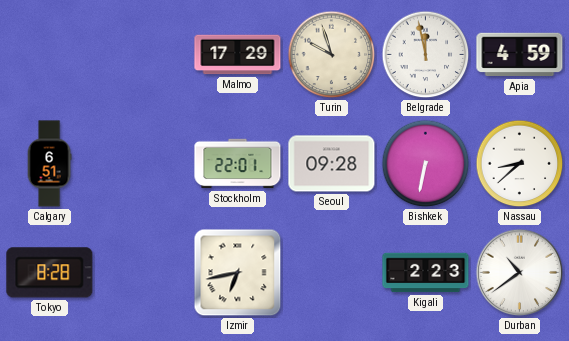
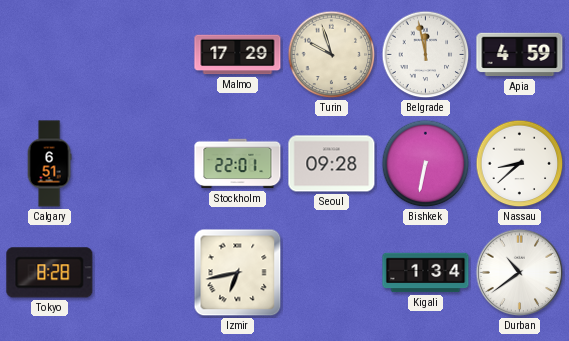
Kigali: 2:23 -> 1:34 (426, 273)
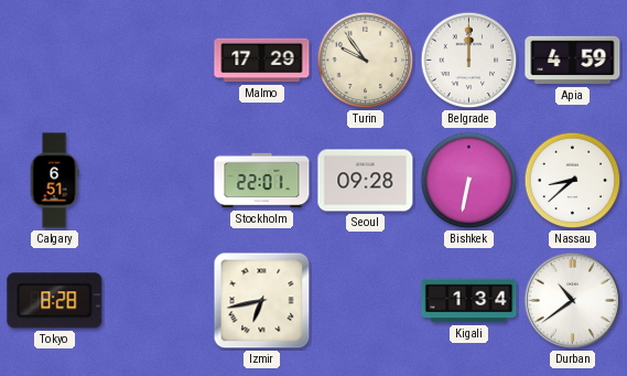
Turin: 9:57 -> 9:54 (366, 61)
Belgrade: 11:58 -> 12:00 (469, 61)
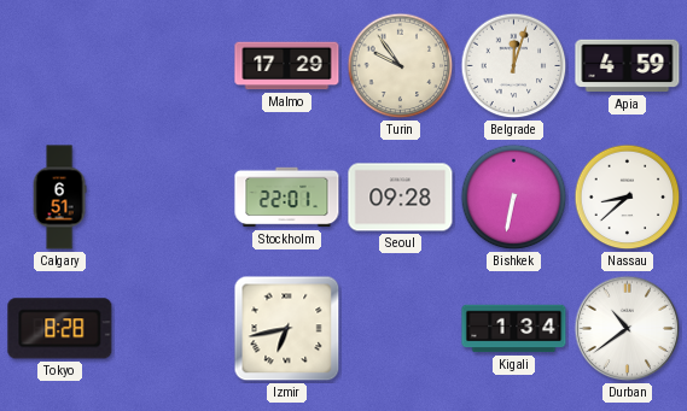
Belgrade: 12:00 -> 12:03 (514, 66)
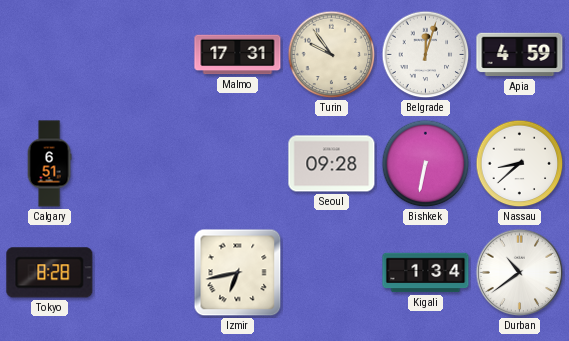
Malmo: 17:29 -> 17:31 (238, 55)
Stockholm: 22:01 -> none (287, 198)
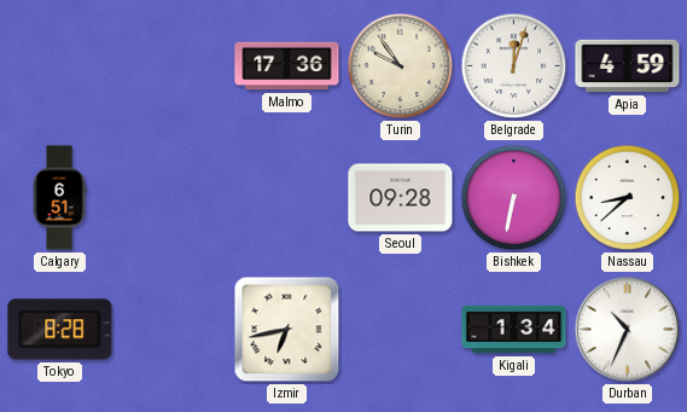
Malmo: 17:31 -> 17:36 (287, 66)
Durban: 10:39 -> 10:34 (628, 330)
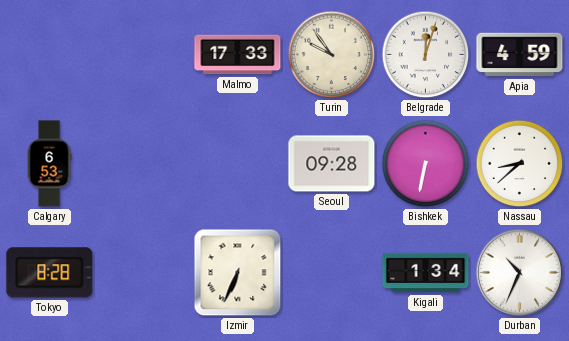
Malmo: 17:36 -> 17:33 (238, 55)
Calgary: 6:51 -> 6:53 (49, 164)
Izmir: 6:43 -> 6:34 (238, 273)
